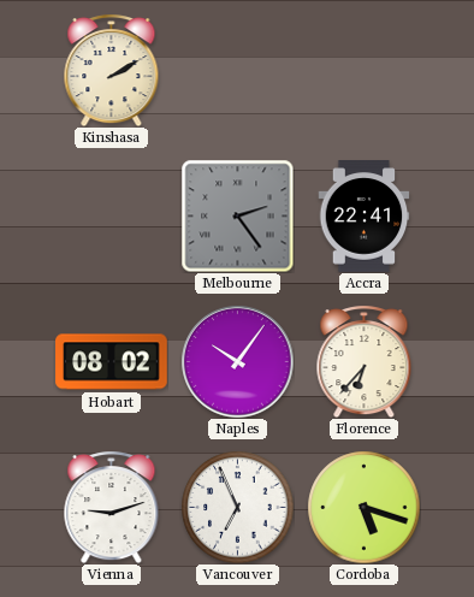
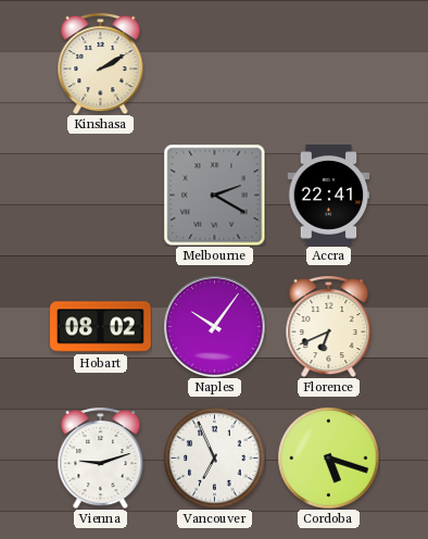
Melbourne: 2:24 -> 2:20 (214, 195)
Florence: 6:37 -> 6:41 (329, 326)
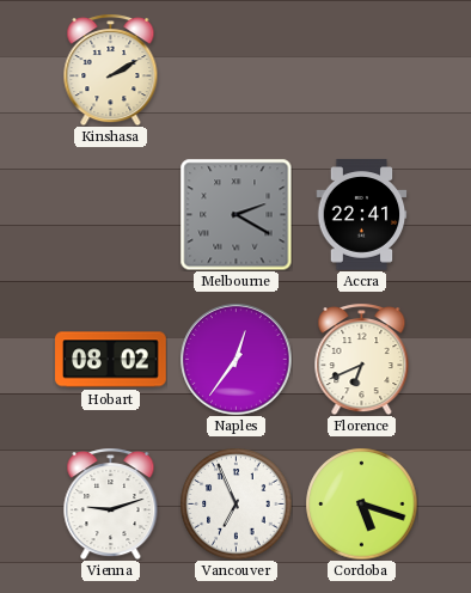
Naples: 10:06 -> 12:36 (235, 359)
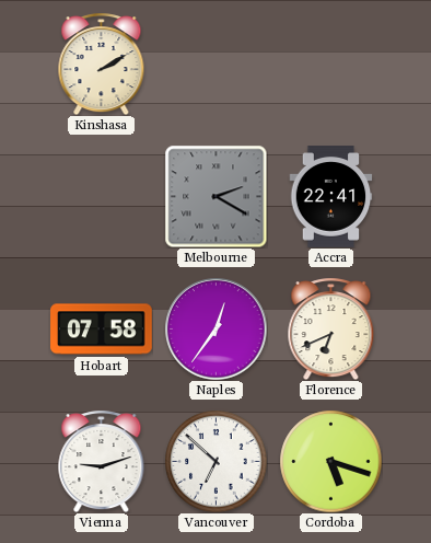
Hobart: 08:02 -> 07:58 (102, 330)
Vancouver: 6:56 -> 6:52 (215, 461)
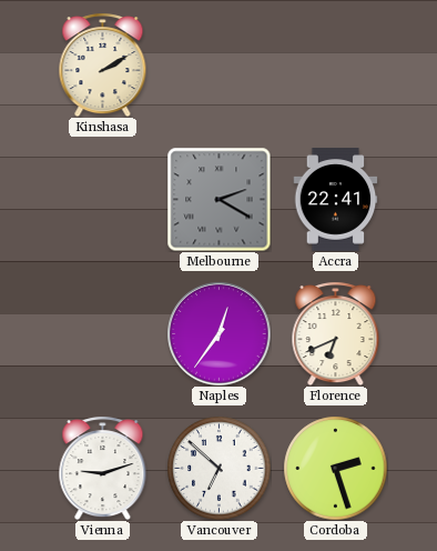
Hobart: 07:58 -> none (102, 330)
Cordoba: 5:18 -> 2:27 (335, 468)
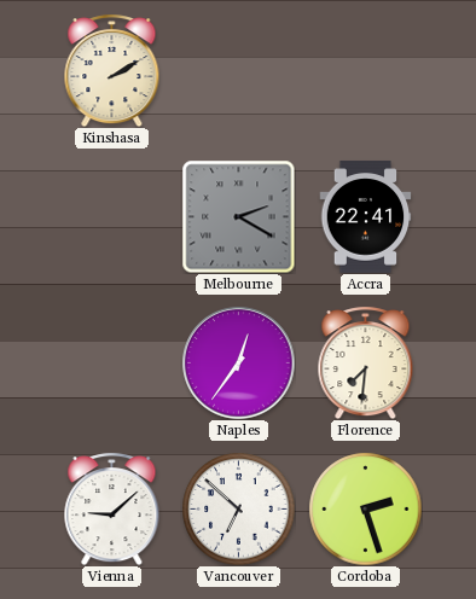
Florence: 6:41 -> 7:31 (366, 362)
Vienna: 9:12 -> 9:08 (112, 508)
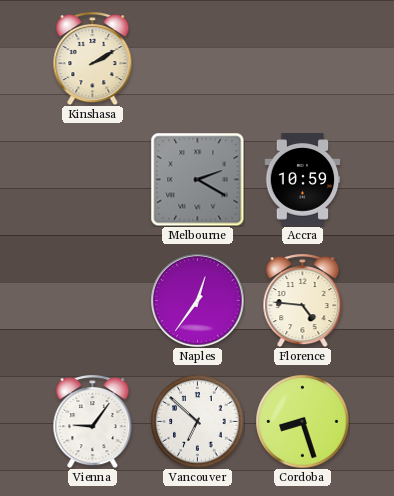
Accra: 22:41 -> 10:59 (303, 180)
Florence: 7:31 -> 4:46 (303, 300)
Vienna: 9:08 -> 9:06 (93, 421)
Cordoba: 2:27 -> 8:27 (302, 421)
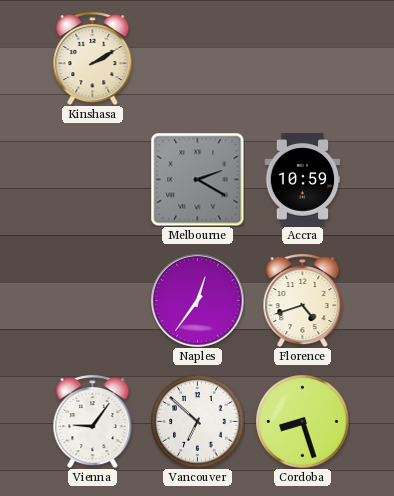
Florence: 4:46 -> 4:42 (303, 300)
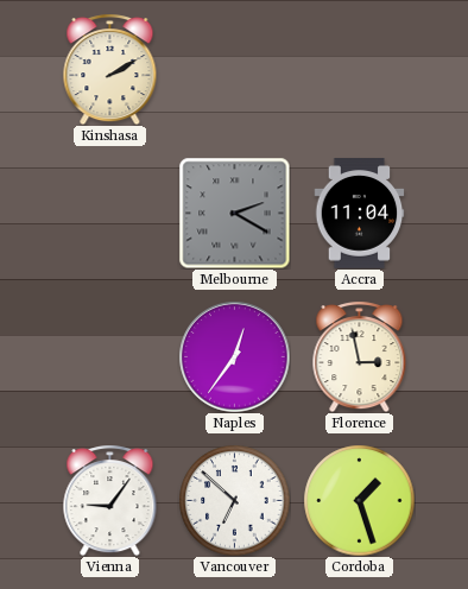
Accra: 10:59 -> 11:04 (360, 214)
Florence: 4:42 -> 2:58 (360, 356)
Cordoba: 8:27 -> 1:27 (359, 500)
